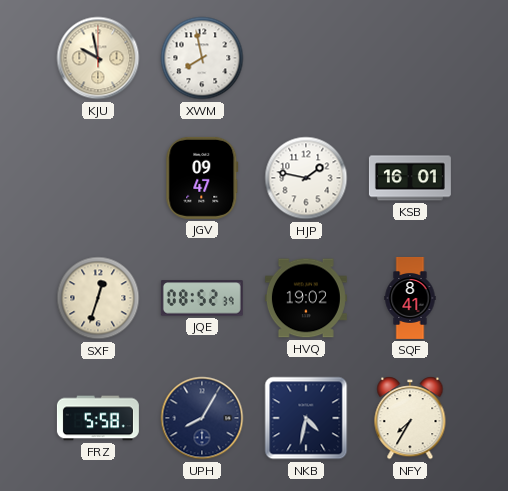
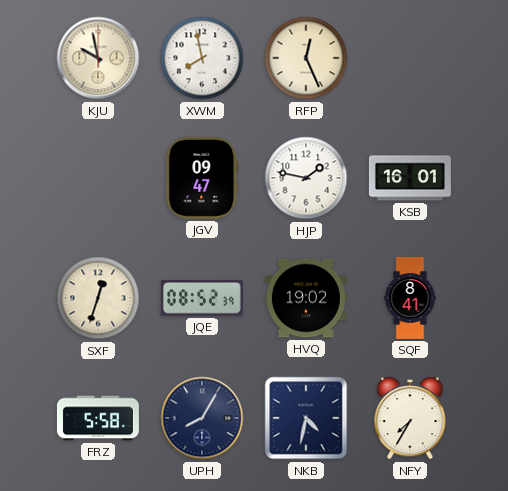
RFP: none -> 12:26 (306, 58)
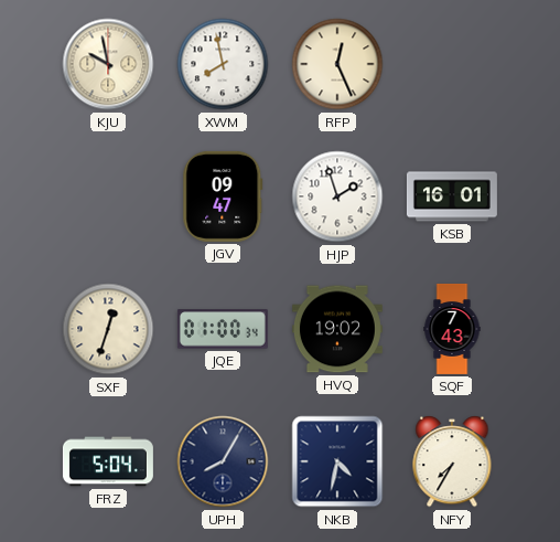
HJP: 1:47 -> 1:57 (337, 196)
JQE: 08:52 -> 01:00 (223, 329)
SQF: 8:41 -> 7:43 (452, 329)
FRZ: 5:58 -> 5:04 (108, 461)
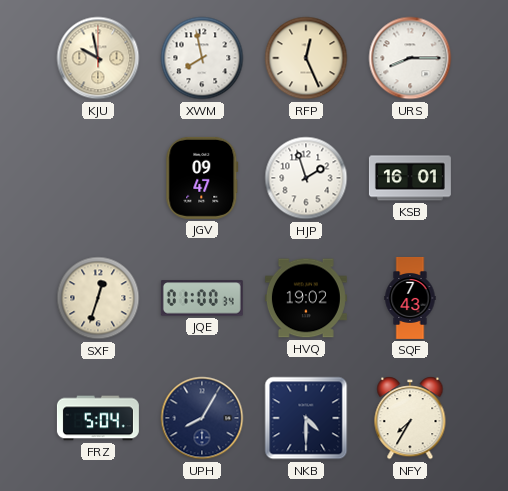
URS: none -> 8:15 (410, 58)
NKB: 4:32 -> 4:30 (306, 418)
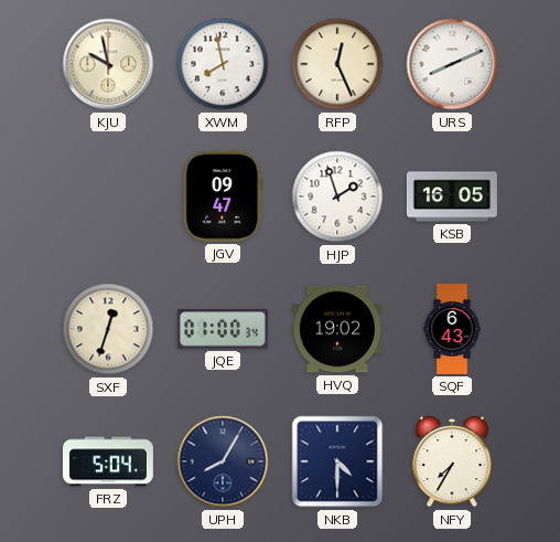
URS: 8:15 -> 8:11 (452, 64)
KSB: 16:01 -> 16:05 (452, 196)
SQF: 7:43 -> 6:43 (452, 329)
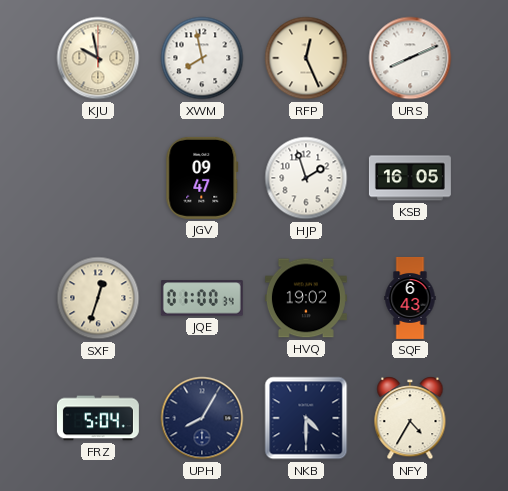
NFY: 7:35 -> 4:35 (410, 418)
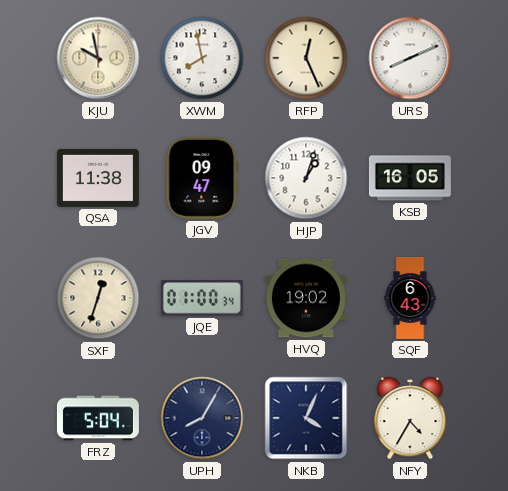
QSA: none -> 11:38 (98, 178)
HJP: 1:57 -> 1:03 (306, 178)
NKB: 4:30 -> 4:04 (306, 418)
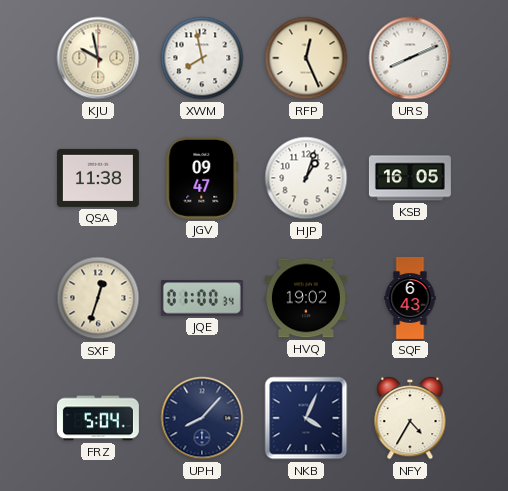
UPH: 8:05 -> 8:07 (202, 418)
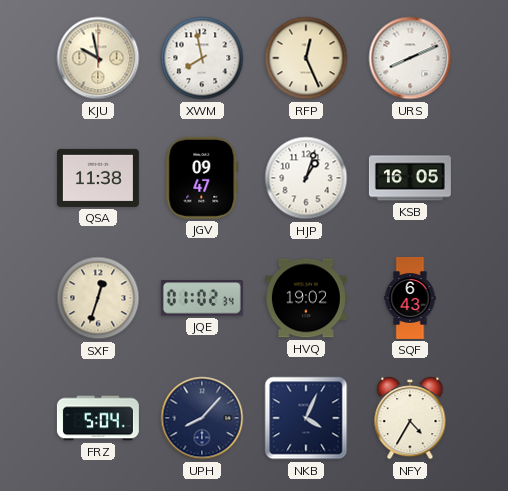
JQE: 01:00 -> 01:02 (202, 298)
